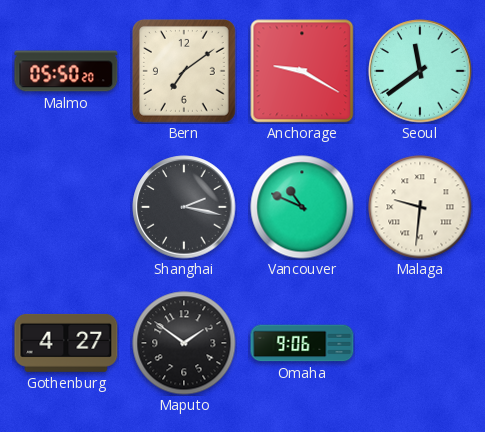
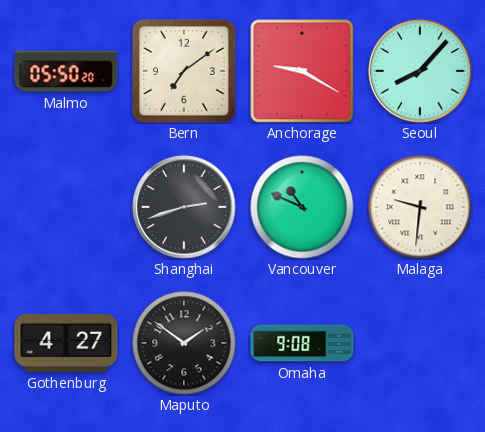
Seoul: 11:39 -> 8:07 (420, 71)
Shanghai: 2:17 -> 2:42 (184, 207)
Omaha: 9:06 -> 9:08 (302, 343)
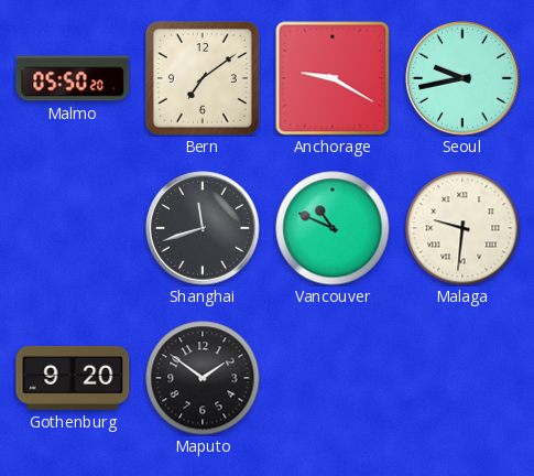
Seoul: 8:07 -> 9:43 (462, 78)
Shanghai: 2:42 -> 11:42 (203, 228)
Gothenburg: 4:27 -> 9:20 (73, 378)
Omaha: 9:08 -> none (302, 343)
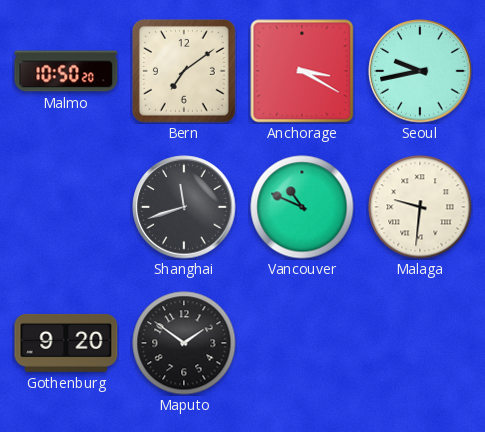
Malmo: 05:50 -> 10:50 (66, 71)
Anchorage: 9:20 -> 3:20 (302, 71)
